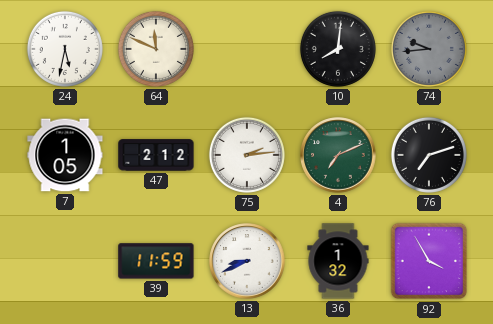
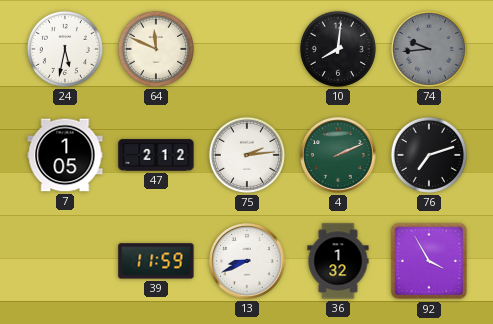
4: 7:11 -> 2:11 (338, 155)
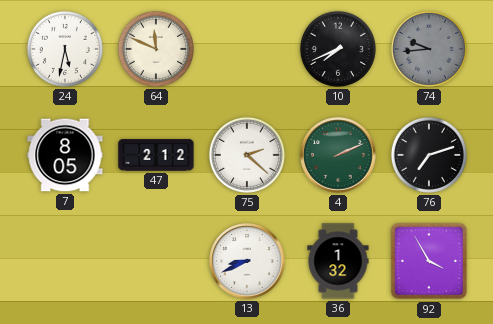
10: 8:01 -> 7:41 (338, 49)
7: 1:05 -> 8:05 (65, 155)
75: 2:14 -> 2:22 (247, 155)
39: 11:59 -> none (156, 261)
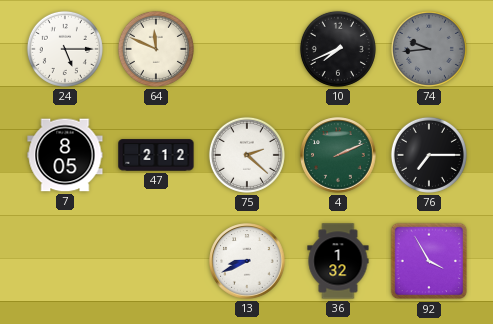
24: 5:32 -> 5:15 (65, 49)
76: 7:12 -> 7:15 (429, 155)
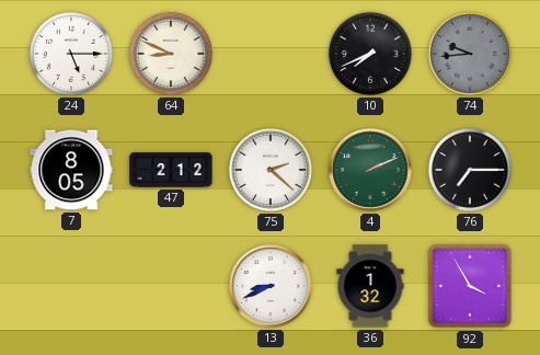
64: 11:49 -> 8:49 (171, 54)
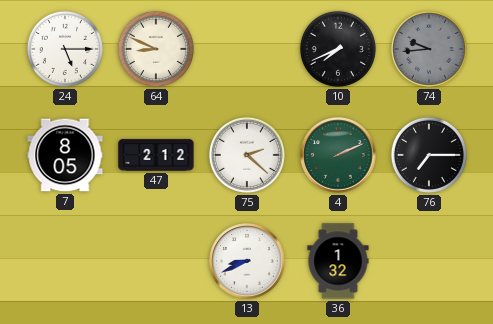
92: 3:55 -> none (470, 286)
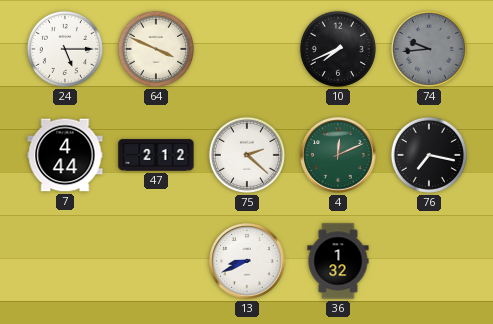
64: 8:49 -> 3:49 (156, 49)
7: 8:05 -> 4:44 (65, 155)
4: 2:11 -> 12:11 (338, 155)
76: 7:15 -> 7:17 (429, 155)
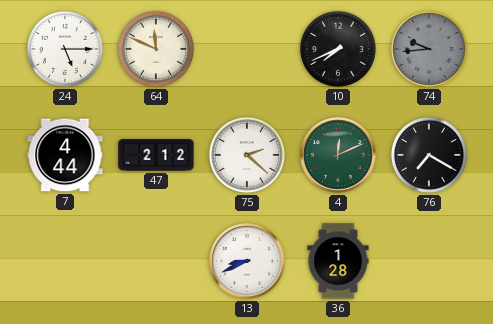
64: 3:49 -> 11:49 (156, 49)
76: 7:17 -> 7:20 (429, 155)
36: 1:32 -> 1:28 (338, 261)
